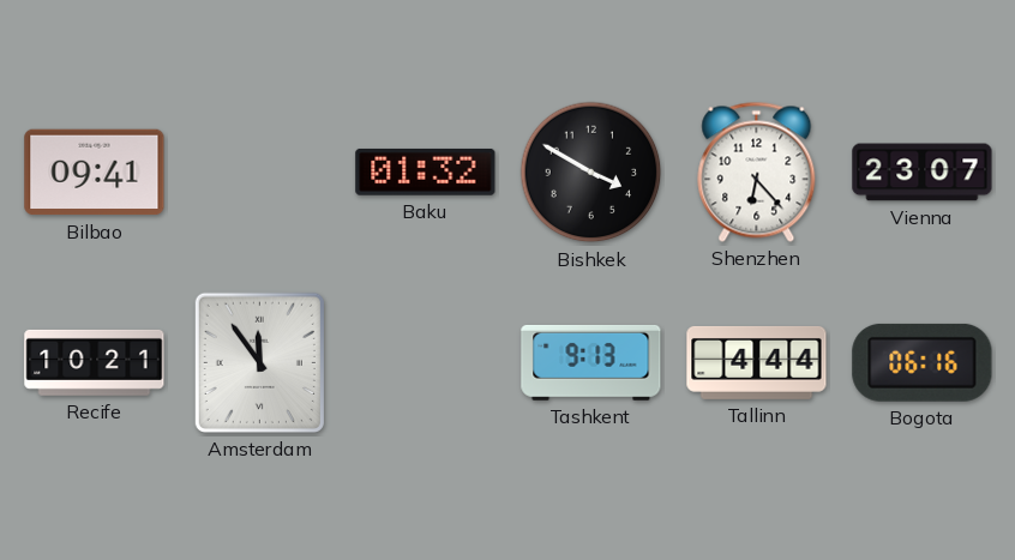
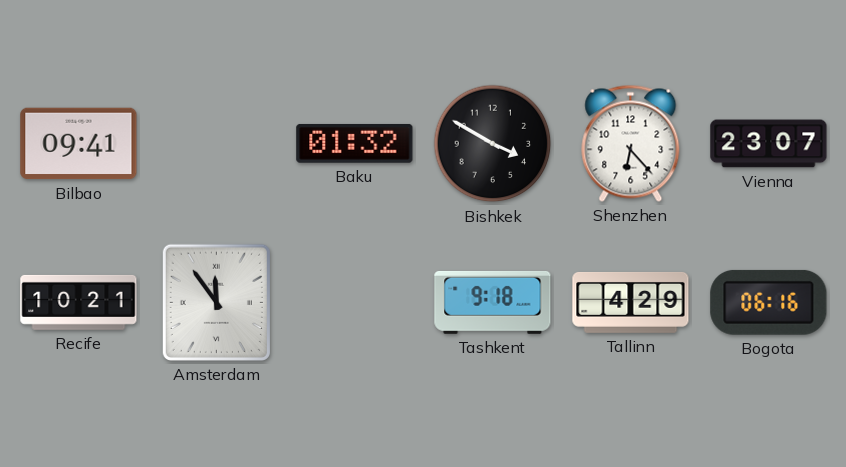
Tashkent: 9:13 -> 9:18 (493, 302)
Tallinn: 4:44 -> 4:29 (631, 302)
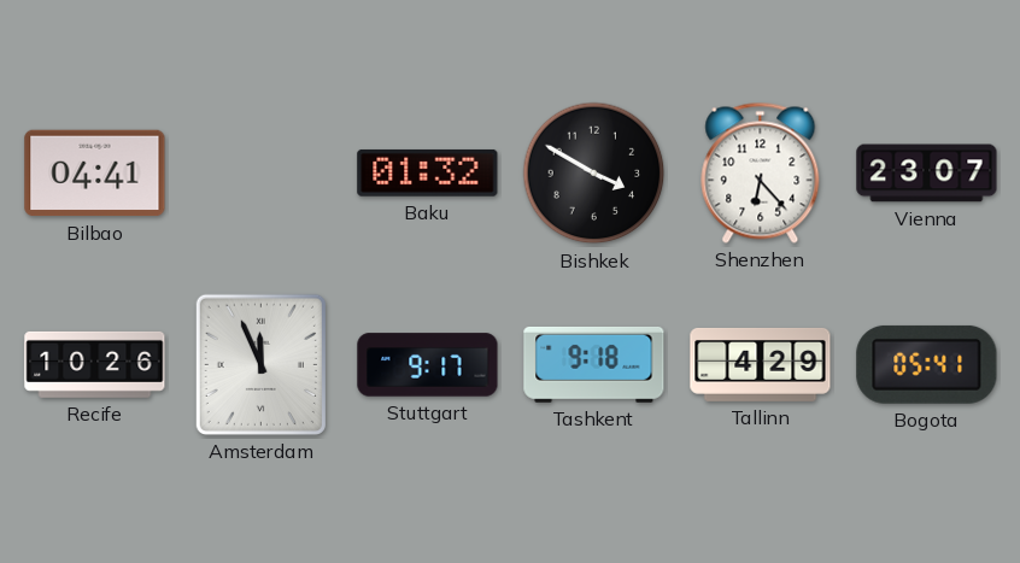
Bilbao: 09:41 -> 04:41 (95, 174)
Recife: 10:21 -> 10:26 (95, 364)
Amsterdam: 11:54 -> 11:56 (260, 364)
Stuttgart: none -> 9:17 (428, 365)
Bogota: 06:16 -> 05:41 (927, 364)
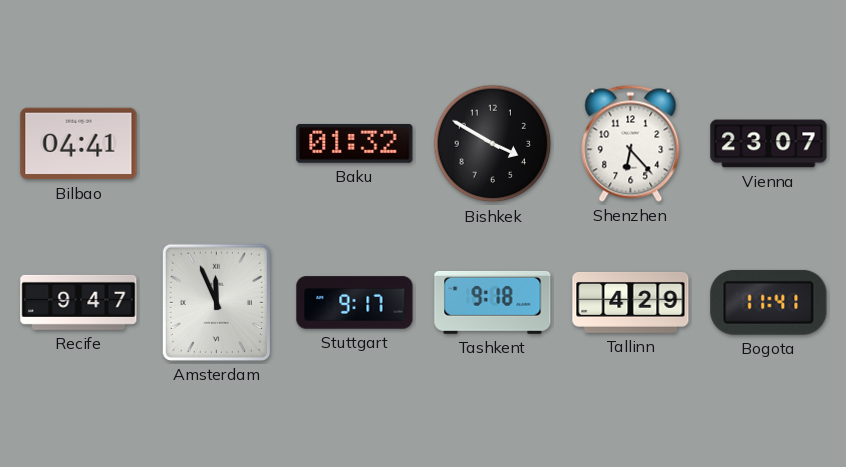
Recife: 10:26 -> 9:47 (79, 302)
Bogota: 05:41 -> 11:41 (769, 302)
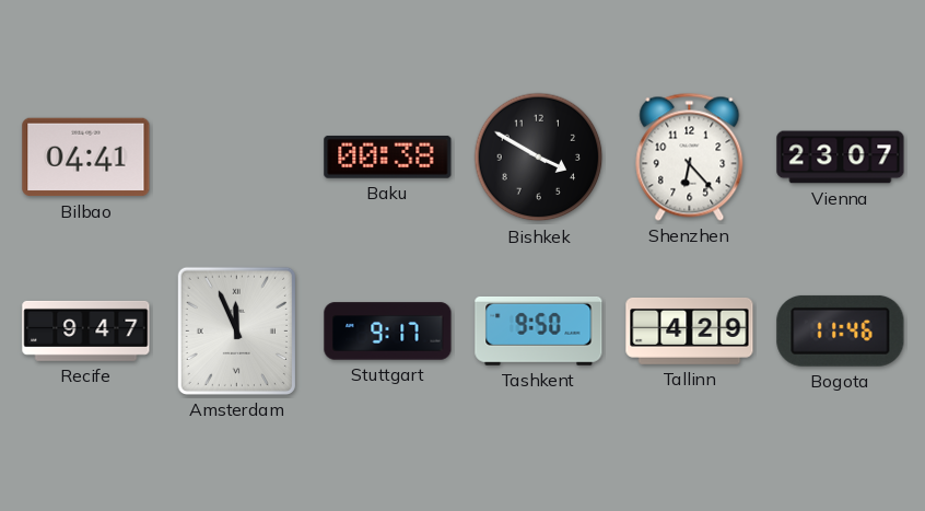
Baku: 01:32 -> 00:38 (388, 156)
Tashkent: 9:18 -> 9:50 (539, 330)
Bogota: 11:41 -> 11:46 (841, 330)
